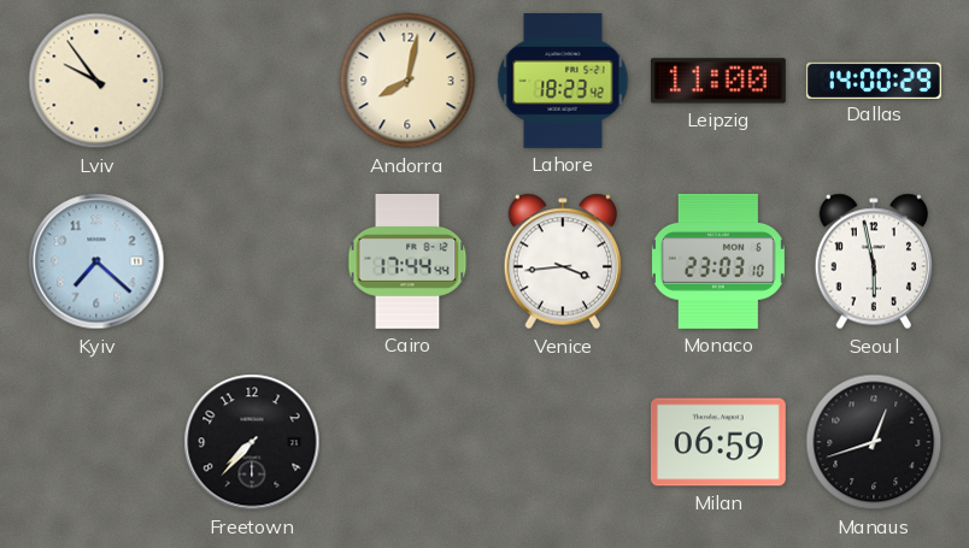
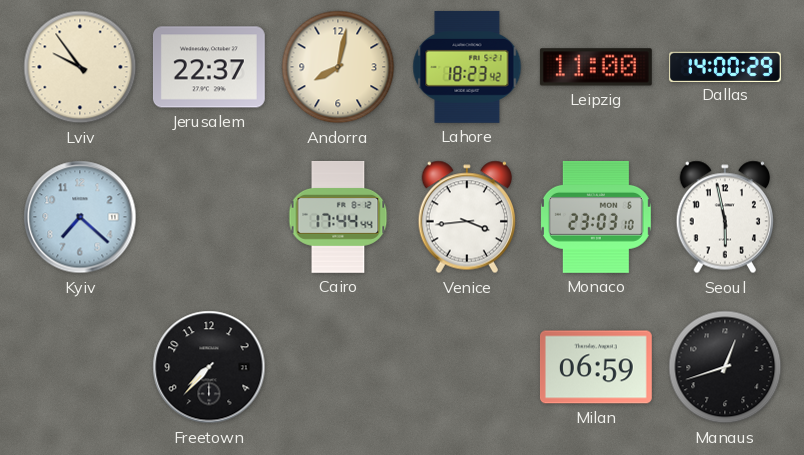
Jerusalem: none -> 22:37 (209, 67)
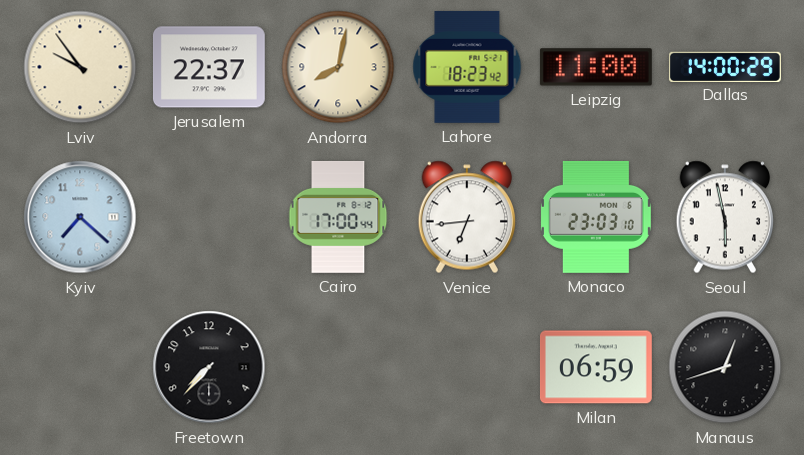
Cairo: 17:44 -> 17:00 (338, 217)
Venice: 3:44 -> 6:44 (466, 217)
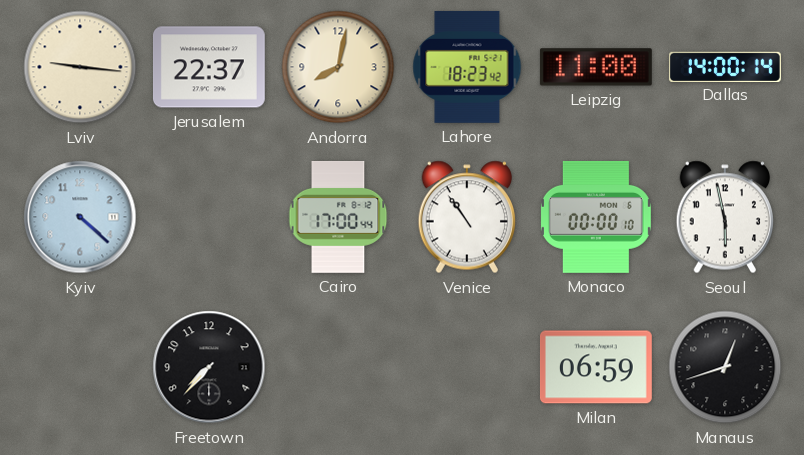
Lviv: 9:54 -> 9:16 (80, 67)
Dallas: 14:00:29 -> 14:00:14 (725, 66)
Kyiv: 7:22 -> 4:22 (80, 217)
Venice: 6:44 -> 10:54 (466, 217)
Monaco: 23:03 -> 00:00 (596, 217)
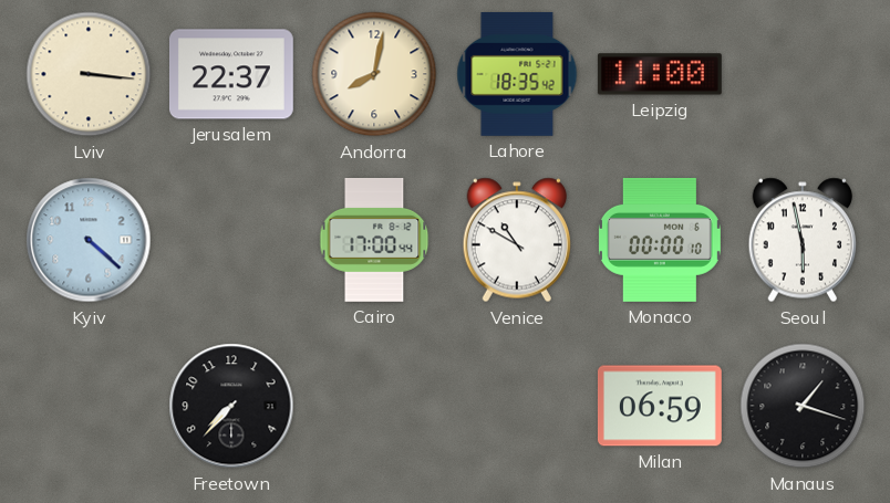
Lviv: 9:16 -> 3:16 (89, 74)
Lahore: 18:23 -> 18:35 (517, 74)
Dallas: 14:00 -> none (725, 66)
Venice: 10:54 -> 10:50 (516, 240)
Manaus: 12:42 -> 1:18 (803, 406)
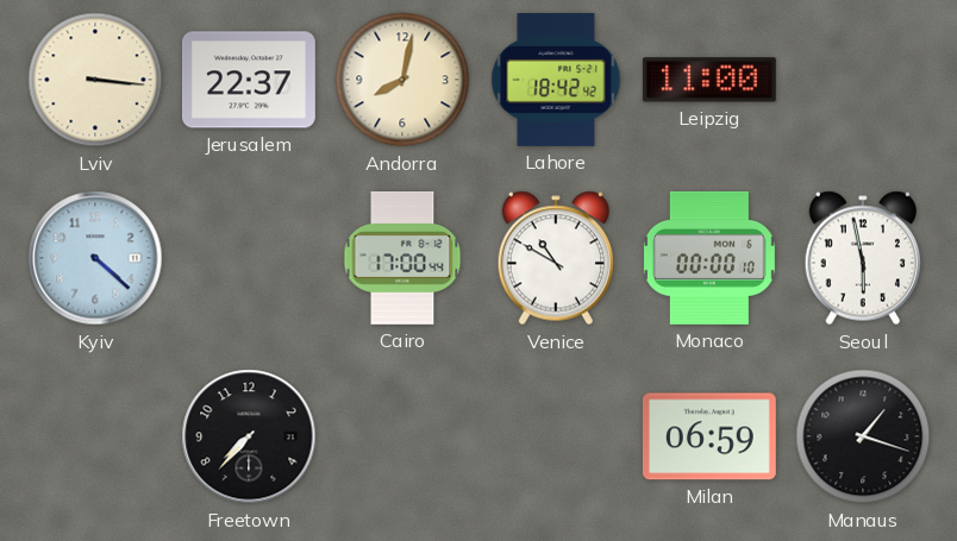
Lahore: 18:35 -> 18:42 (556, 80)
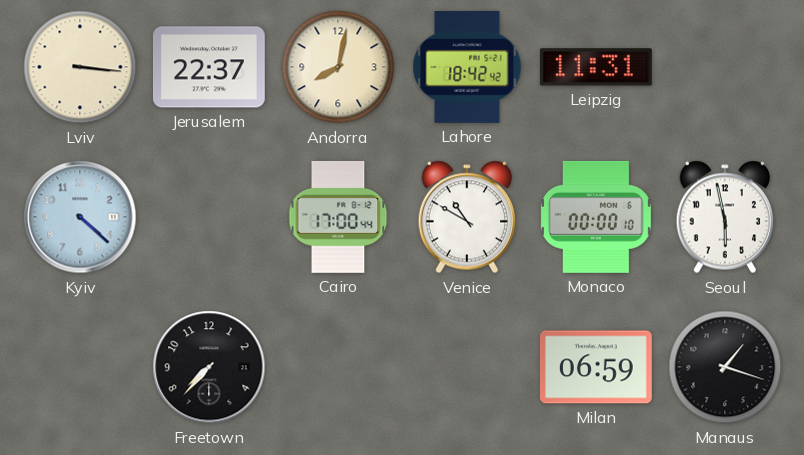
Leipzig: 11:00 -> 11:31 (596, 67)
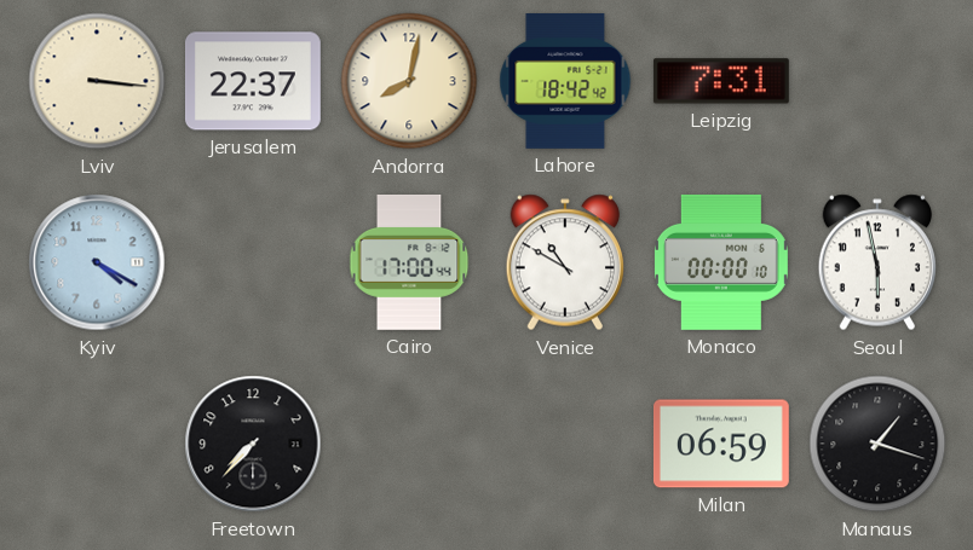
Leipzig: 11:31 -> 7:31 (721, 81)
Kyiv: 4:22 -> 4:20 (97, 262)
